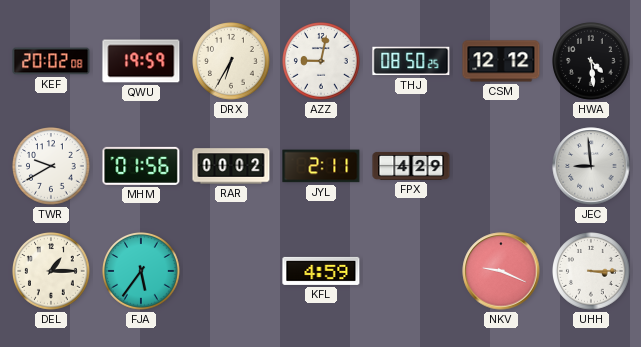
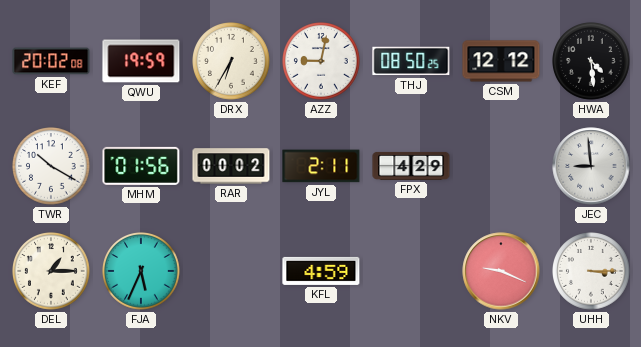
TWR: 9:40 -> 10:20 (52, 167)
FJA: 5:36 -> 5:34 (142, 272)
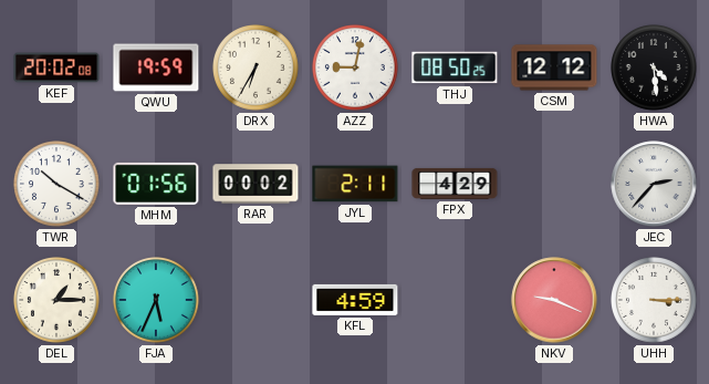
JEC: 8:59 -> 2:37 (654, 184)
